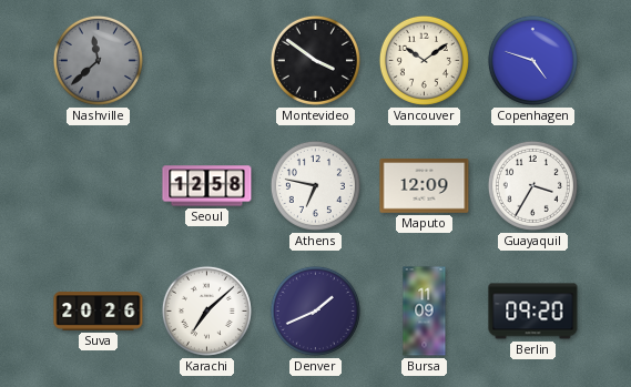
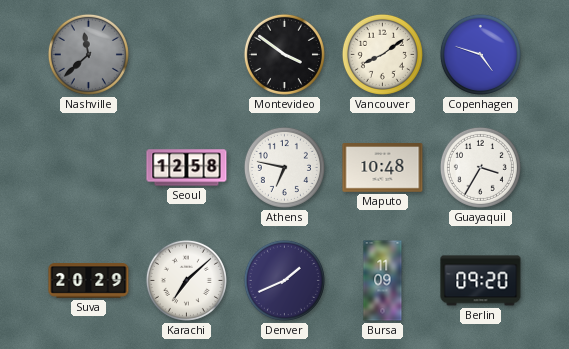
Vancouver: 10:09 -> 8:09 (382, 54)
Maputo: 12:09 -> 10:48 (383, 168)
Suva: 20:26 -> 20:29 (89, 281)
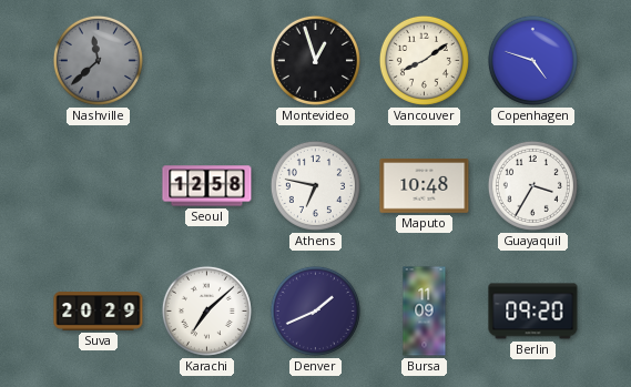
Montevideo: 3:51 -> 12:57 (315, 60)
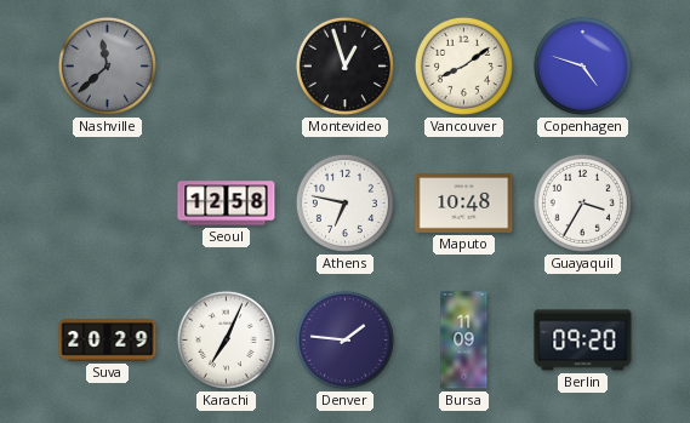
Karachi: 7:08 -> 7:04 (226, 339)
Denver: 1:41 -> 1:46 (344, 339)
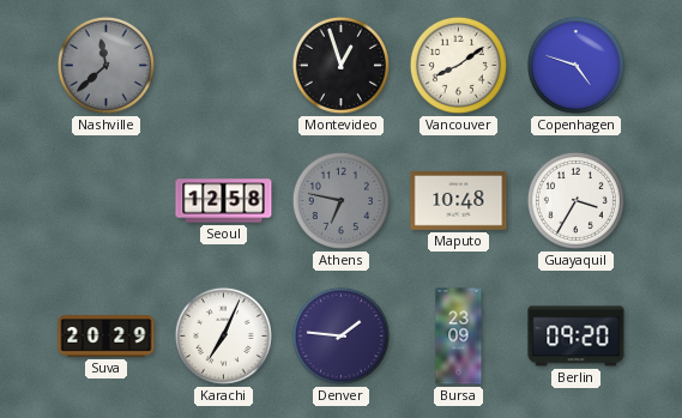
Athens dial: white -> grey (340, 200)
Bursa: 11:09 -> 23:09 (459, 337)
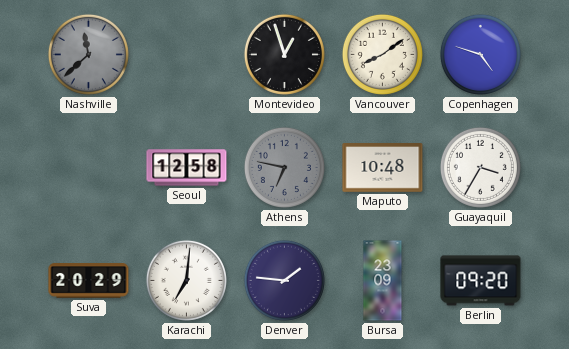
Karachi: 7:04 -> 7:01 (186, 280)
